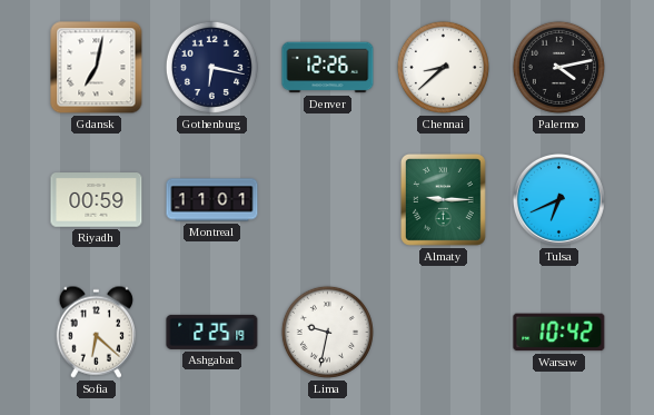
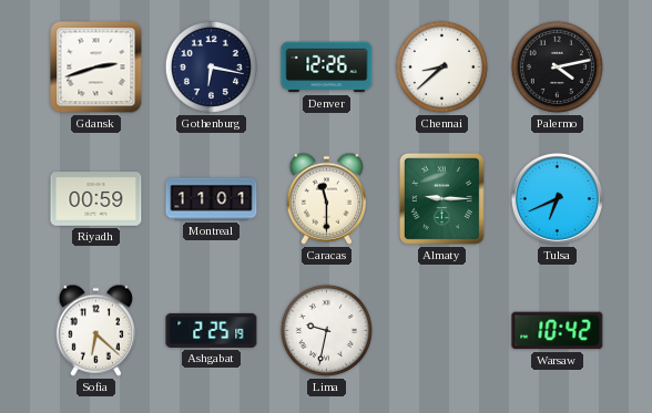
Gdansk: 7:02 -> 2:42 (96, 68)
Caracas: none -> 11:30 (326, 198)
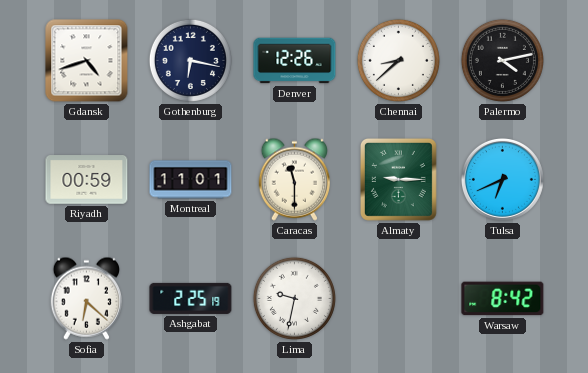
Gdansk: 2:42 -> 4:42 (87, 61)
Warsaw: 10:42 -> 8:42 (503, 299)
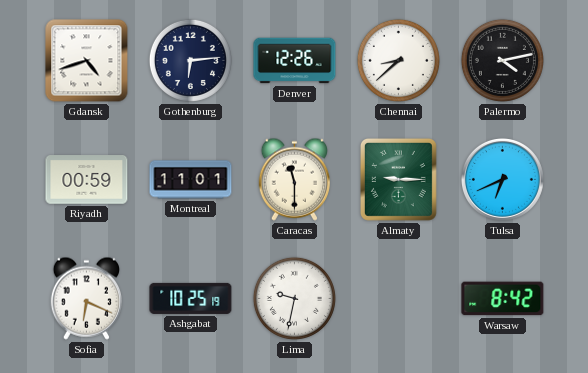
Gothenburg: 6:17 -> 6:14 (190, 60)
Sofia: 6:22 -> 6:19 (86, 298)
Ashgabat: 2:25 -> 10:25 (191, 298)
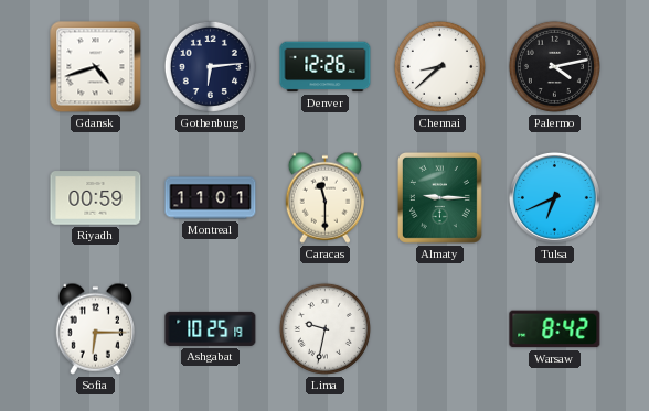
Sofia: 6:19 -> 6:15 (95, 328)
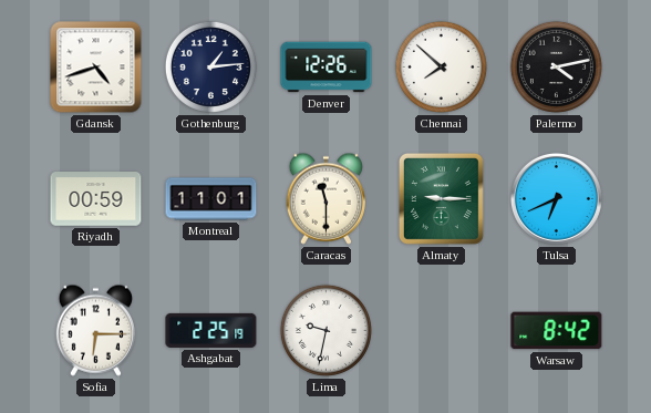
Gothenburg: 6:14 -> 1:14 (210, 66)
Chennai: 8:38 -> 7:52 (441, 66)
Ashgabat: 10:25 -> 2:25 (211, 330)
